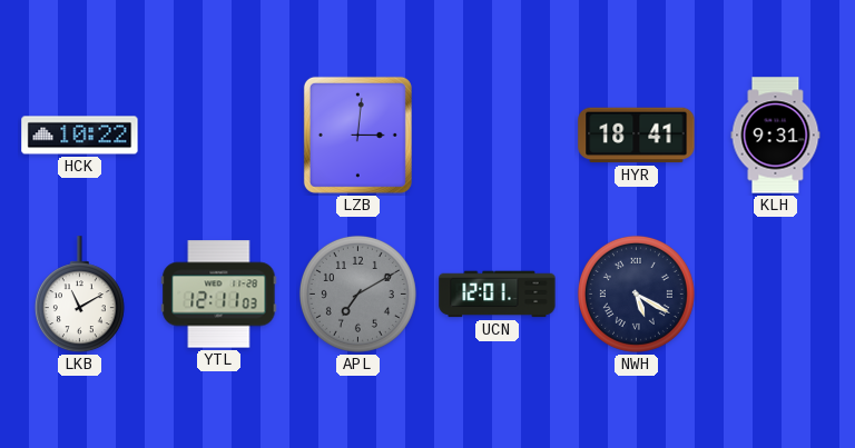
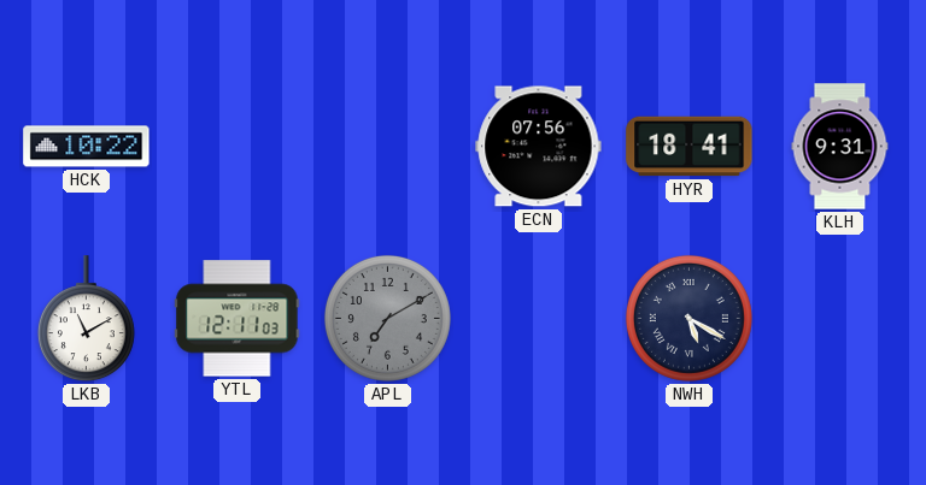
LZB: 3:01 -> none (357, 135)
ECN: none -> 07:56 (539, 147)
UCN: 12:01 -> none (498, 295)
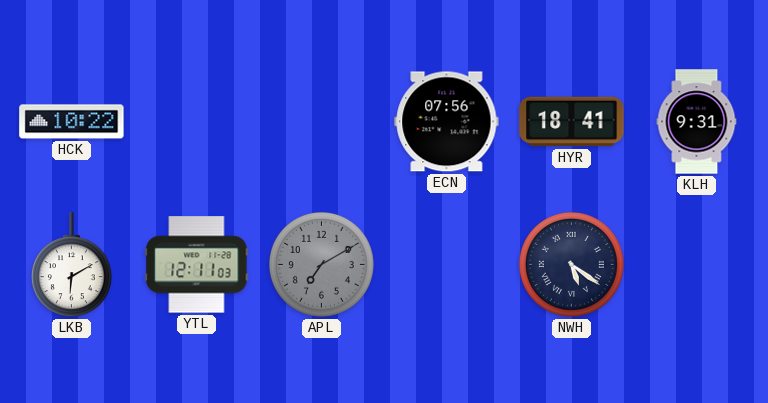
LKB: 11:10 -> 6:10 (71, 265)
NWH: 5:20 -> 5:21 (571, 264)
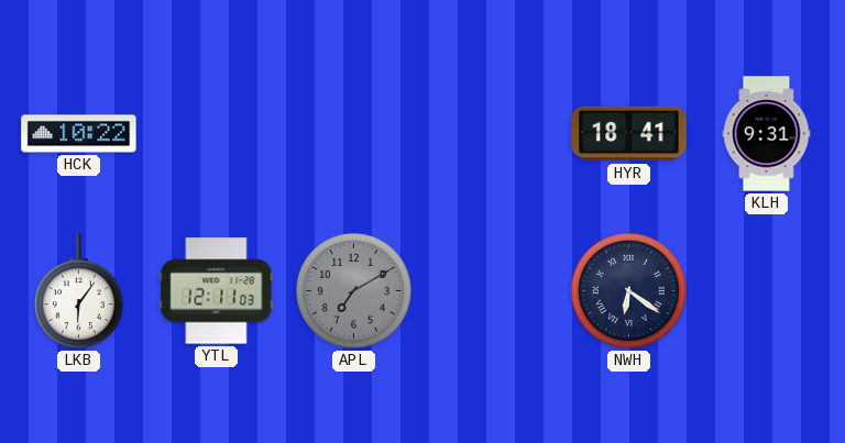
ECN: 07:56 -> none (447, 122)
LKB: 6:10 -> 6:06 (78, 291)
NWH: 5:21 -> 6:21 (628, 290)
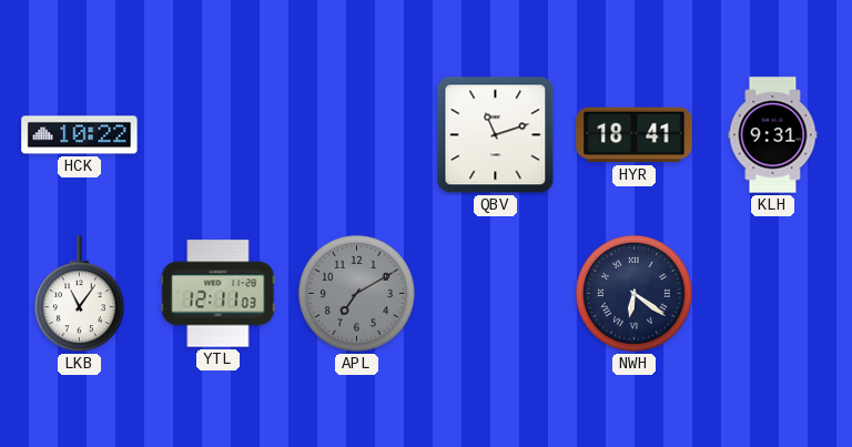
QBV: none -> 11:12 (496, 135)
LKB: 6:06 -> 11:06 (79, 294)
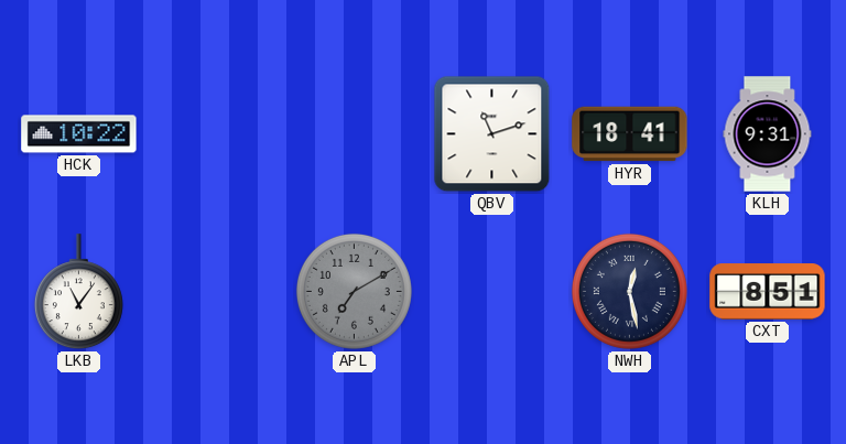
YTL: 12:11 -> none (219, 294)
NWH: 6:21 -> 12:28 (629, 291)
CXT: none -> 8:51 (768, 292)
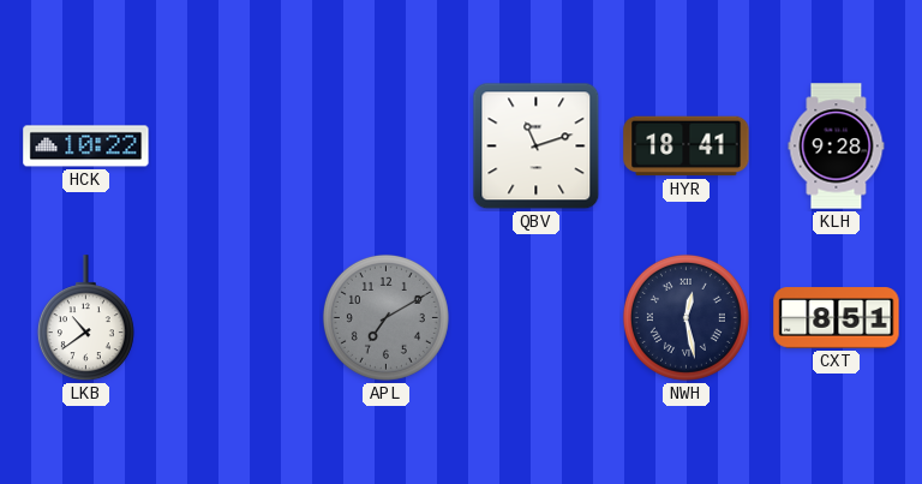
KLH: 9:31 -> 9:28 (837, 147)
LKB: 11:06 -> 10:39 (85, 318)
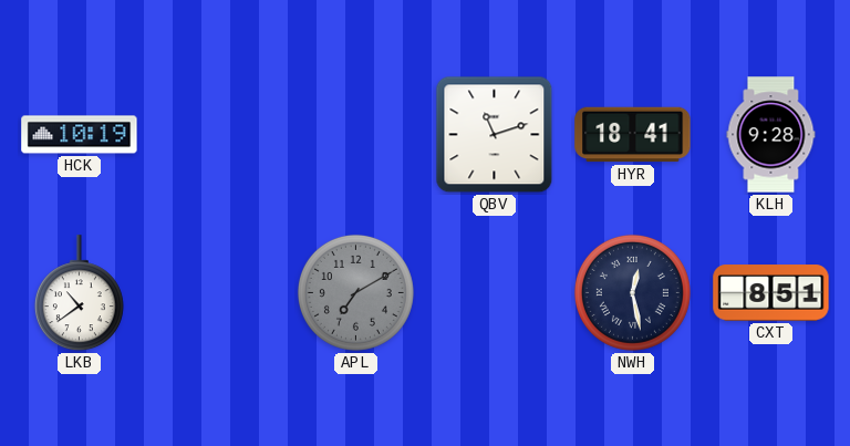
HCK: 10:22 -> 10:19 (80, 135)
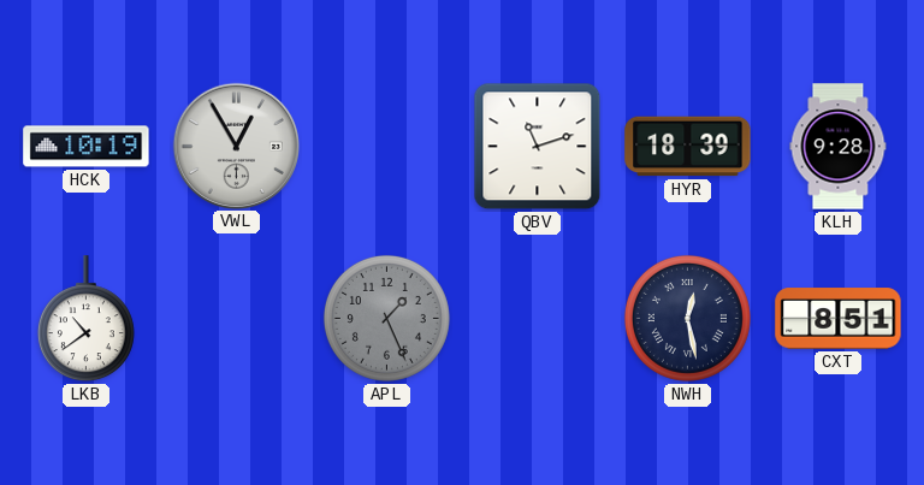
VWL: none -> 12:55 (236, 146)
HYR: 18:41 -> 18:39 (688, 147)
APL: 7:10 -> 1:26 (386, 318)
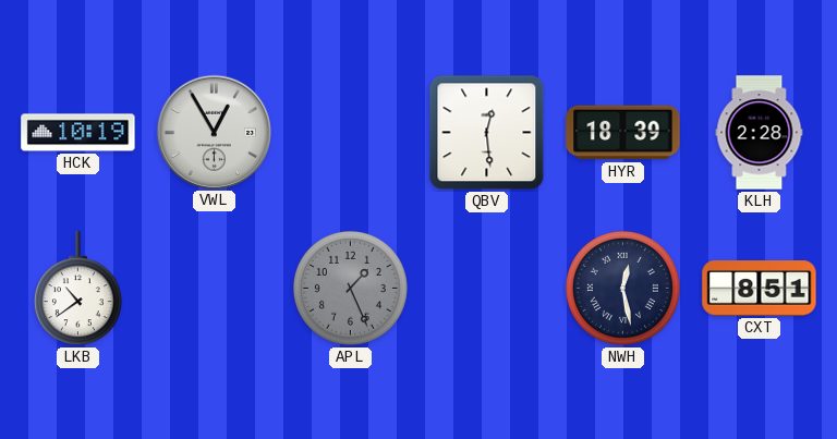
QBV: 11:12 -> 12:29 (487, 133)
KLH: 9:28 -> 2:28 (760, 133)
